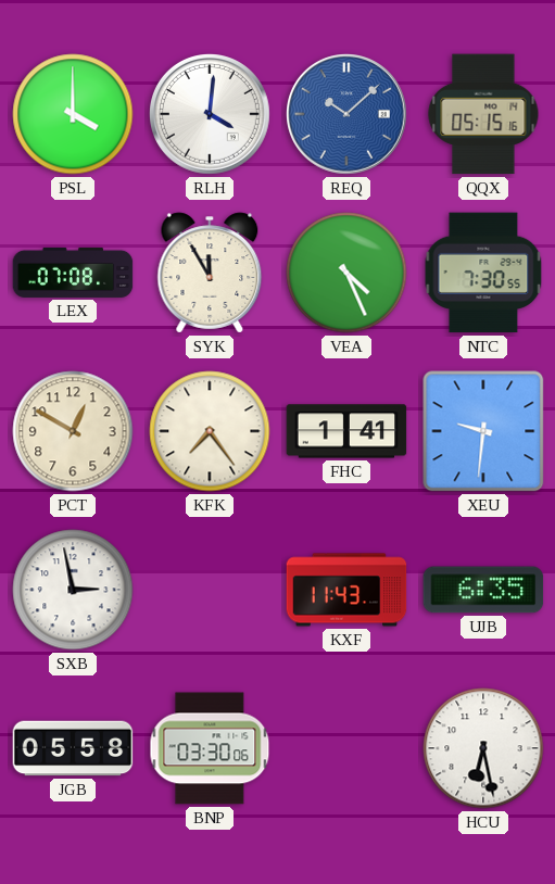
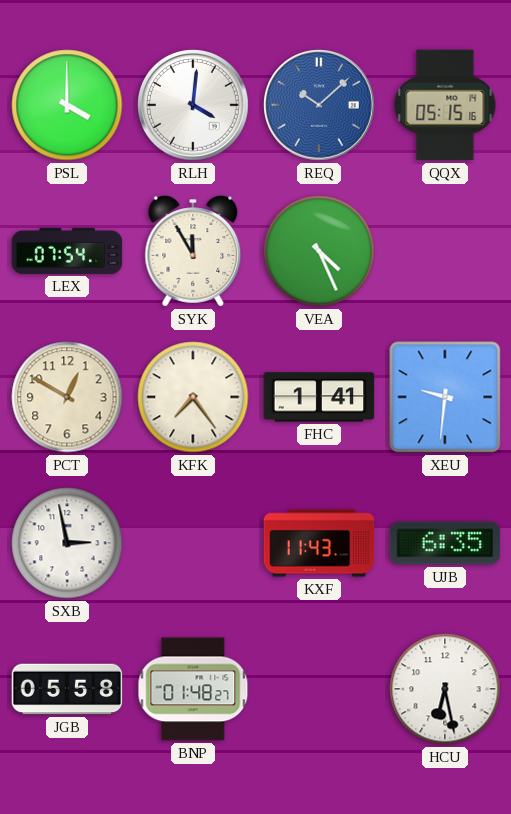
LEX: 07:08 -> 07:54 (67, 251)
NTC: 7:30 -> none (483, 273)
BNP: 03:30 -> 01:48 (193, 689)
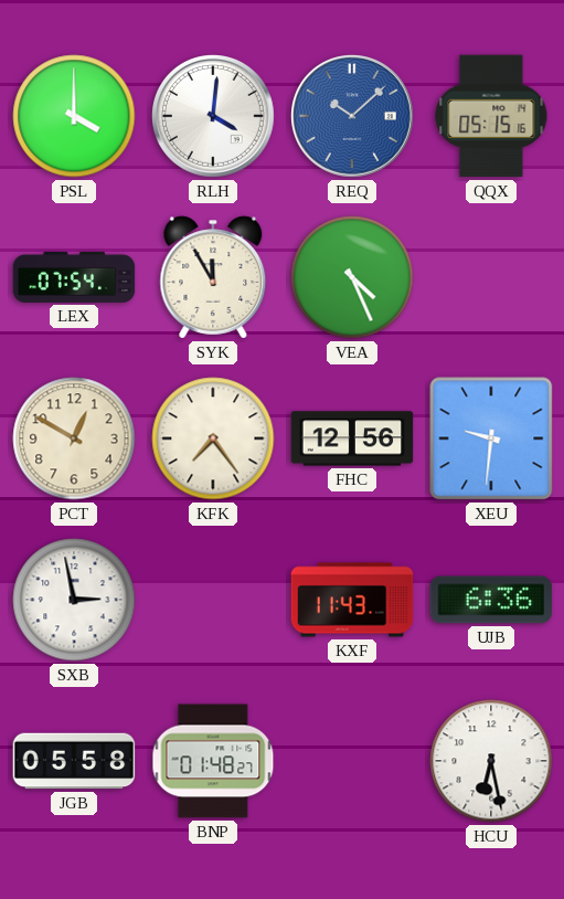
FHC: 1:41 -> 12:56 (352, 438)
UJB: 6:35 -> 6:36 (491, 600)
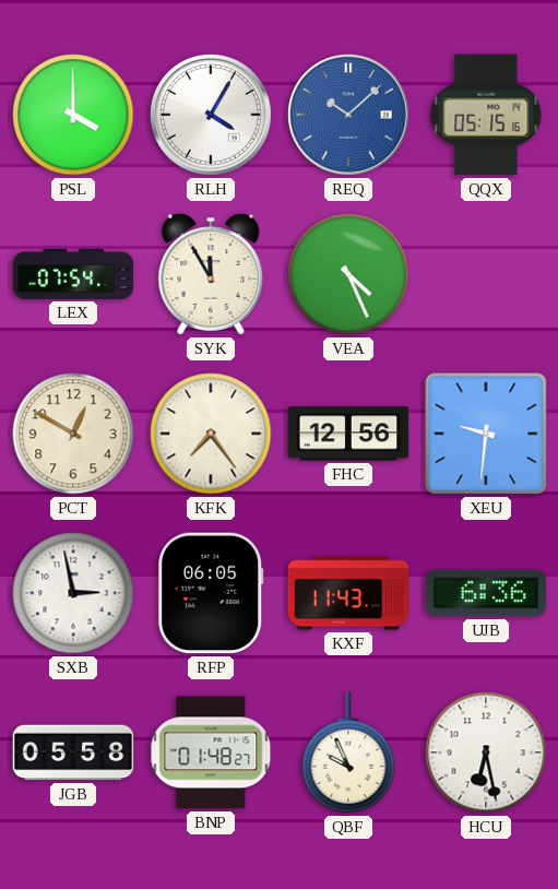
RLH: 4:01 -> 4:05 (212, 116)
RFP: none -> 06:05 (211, 593)
QBF: none -> 9:56 (348, 752)
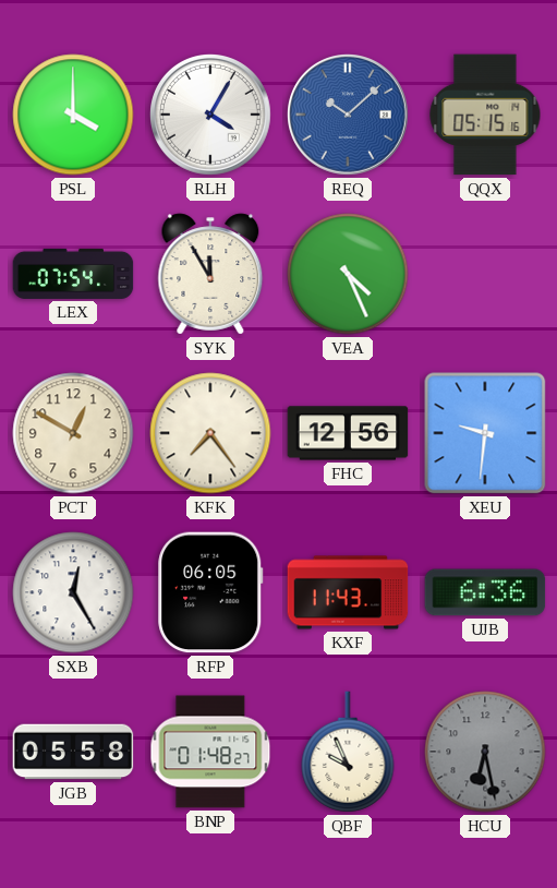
SXB: 2:58 -> 12:25 (73, 592)
HCU dial: white -> grey (485, 752)
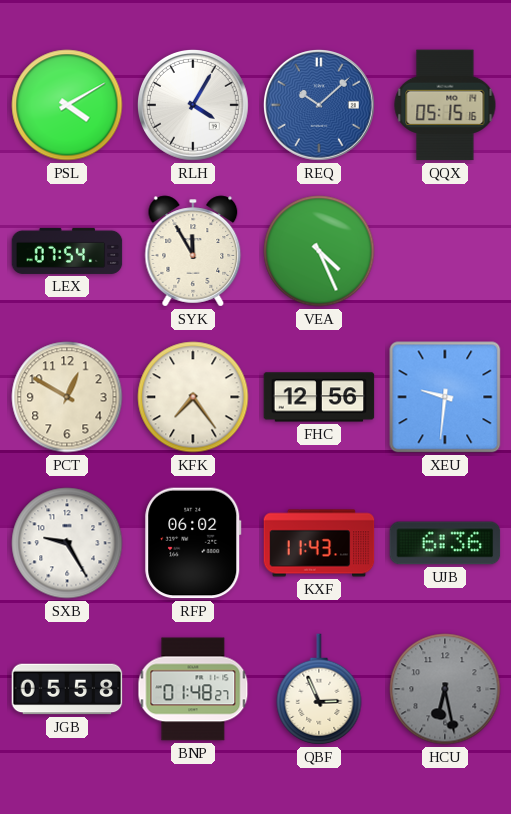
PSL: 4:00 -> 4:10 (67, 105)
SXB: 12:25 -> 9:25 (67, 543)
RFP: 06:05 -> 06:02 (193, 543)
QBF: 9:56 -> 2:56 (319, 689)
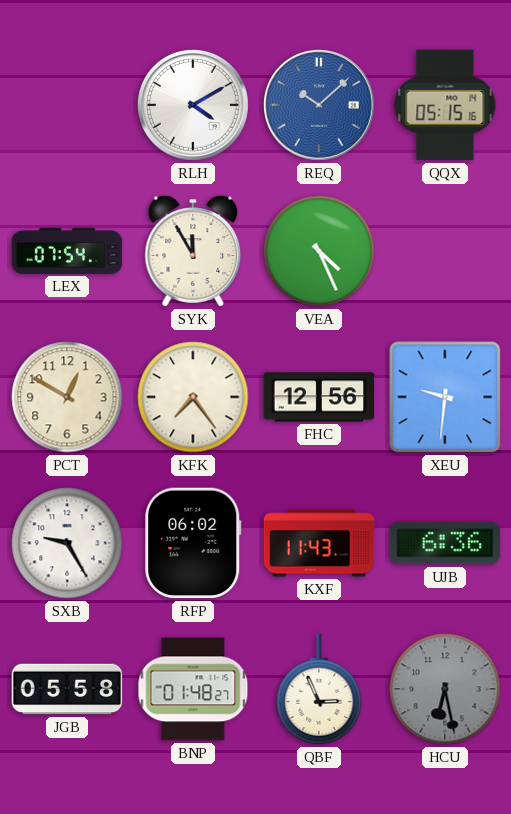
PSL: 4:10 -> none (67, 105)
RLH: 4:05 -> 4:10 (194, 106)
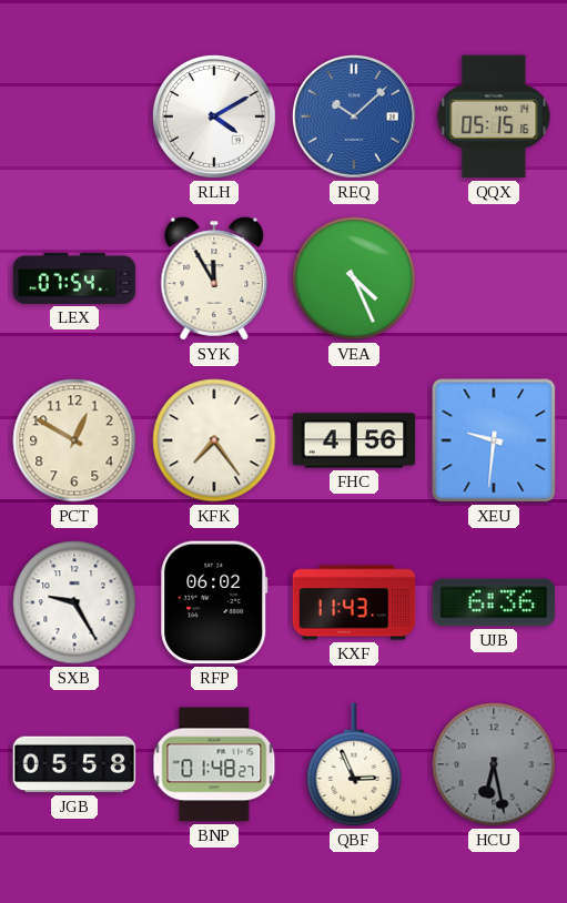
FHC: 12:56 -> 4:56 (354, 440)
